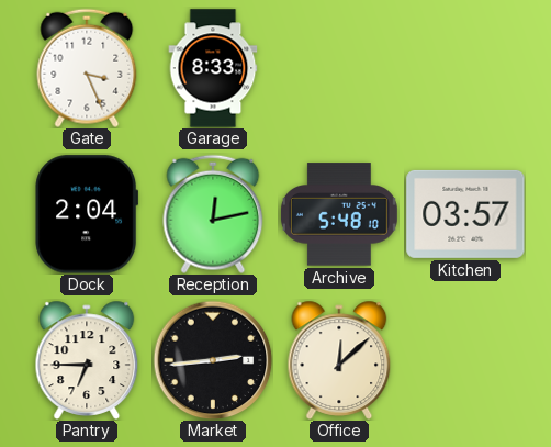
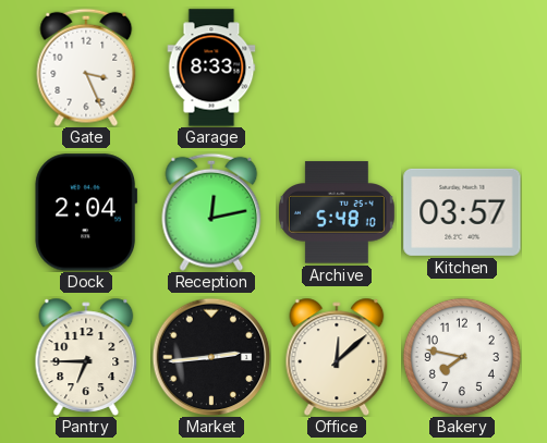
Bakery: none -> 7:47 (462, 357)
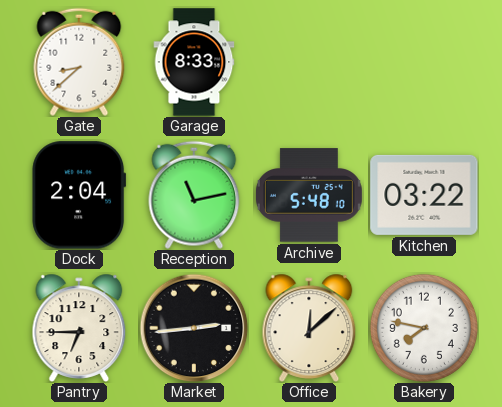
Gate: 3:26 -> 8:38 (79, 62)
Reception: 12:13 -> 11:13 (194, 195)
Kitchen: 03:57 -> 03:22 (424, 195)
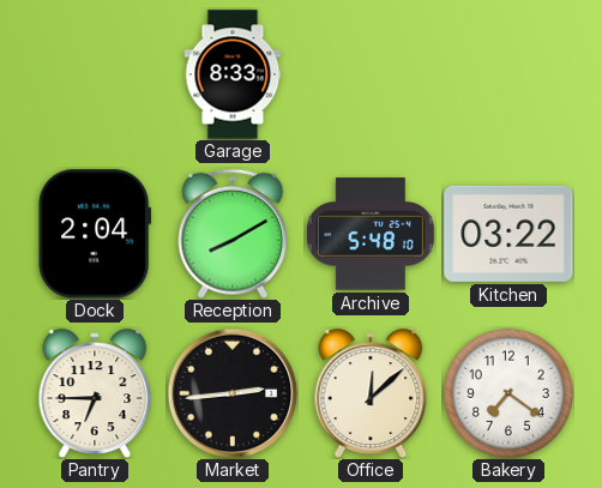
Gate: 8:38 -> none (79, 62)
Reception: 11:13 -> 8:10 (233, 234)
Bakery: 7:47 -> 7:21 (508, 393)
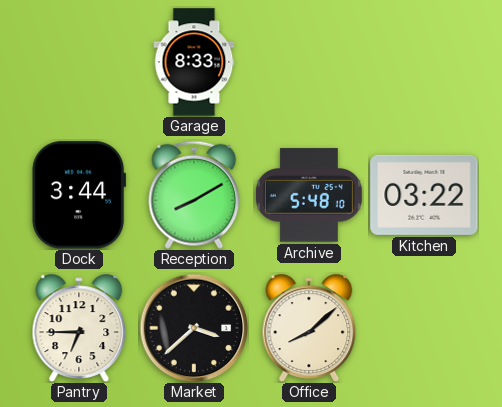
Dock: 2:04 -> 3:44 (79, 195)
Market: 2:44 -> 3:38 (194, 328)
Office: 12:08 -> 8:08 (309, 328)
Bakery: 7:21 -> none (508, 393)
